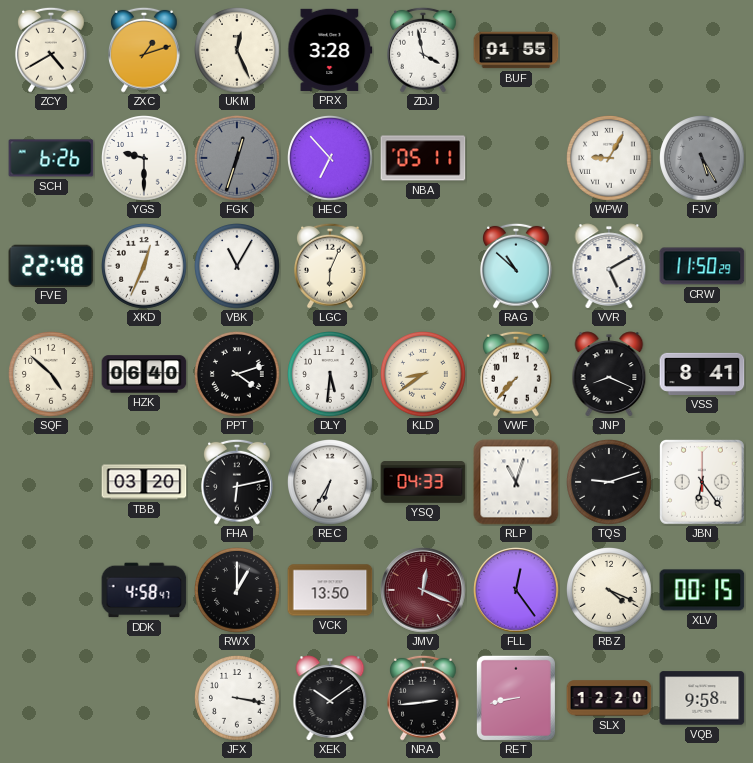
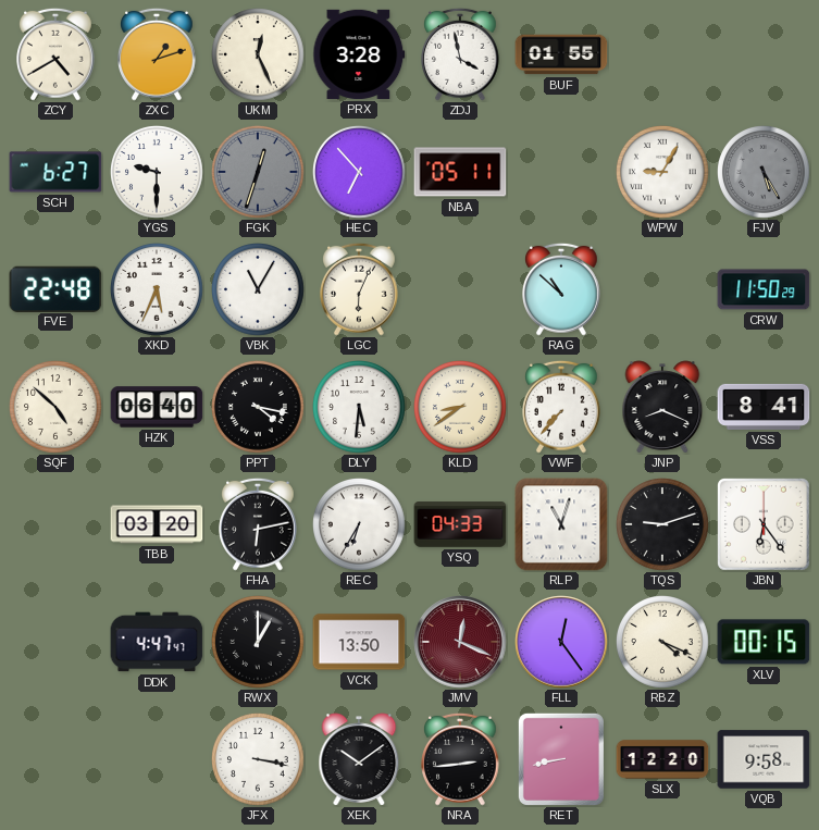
SCH: 6:26 -> 6:27 (55, 172)
XKD: 12:34 -> 5:34 (158, 290)
VVR: 5:10 -> none (609, 266)
PPT: 4:12 -> 4:17 (259, 408)
DDK: 4:58 -> 4:47 (157, 642)
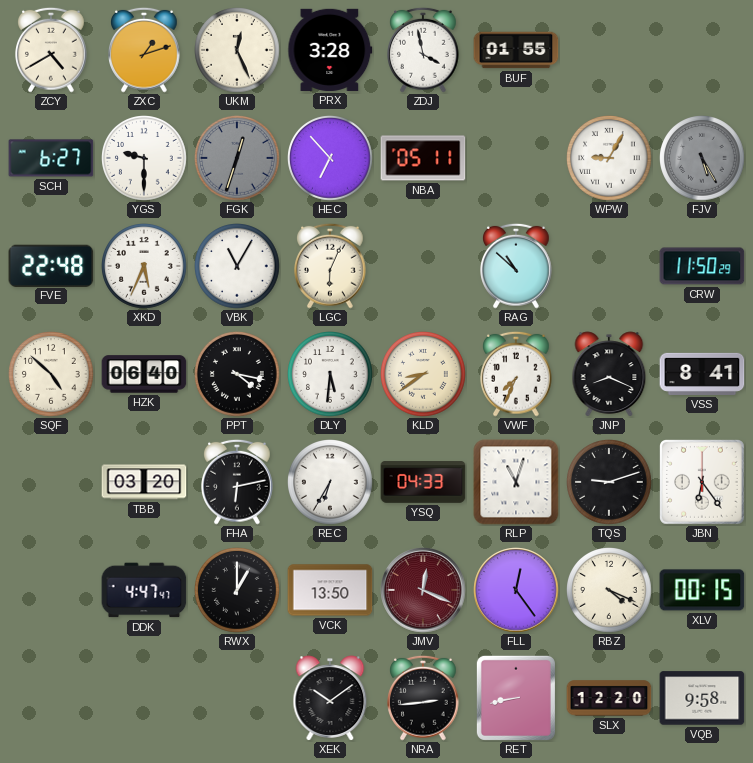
VWF: 7:37 -> 7:34 (517, 374)
JFX: 3:17 -> none (259, 760)
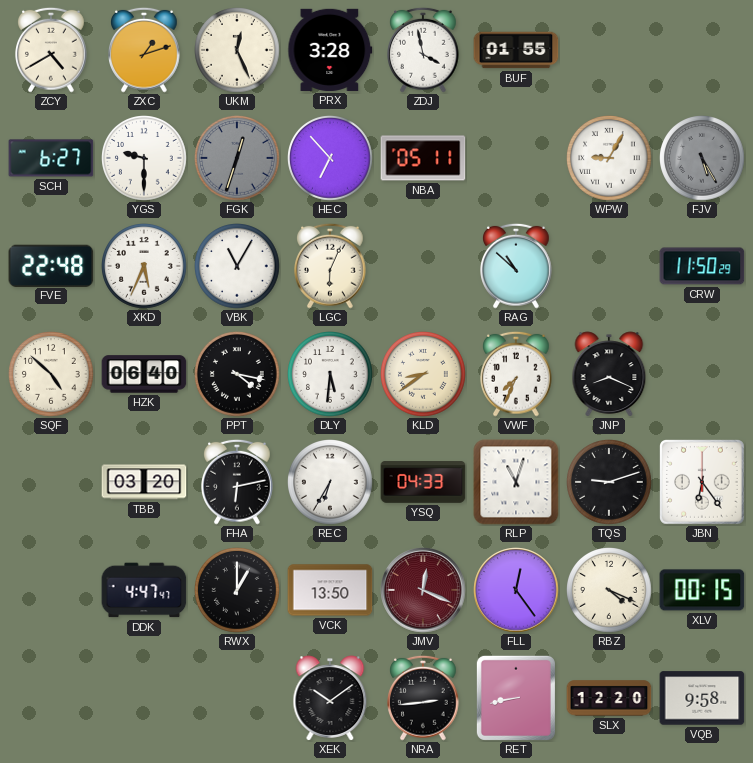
VSS: 8:41 -> none (702, 374)
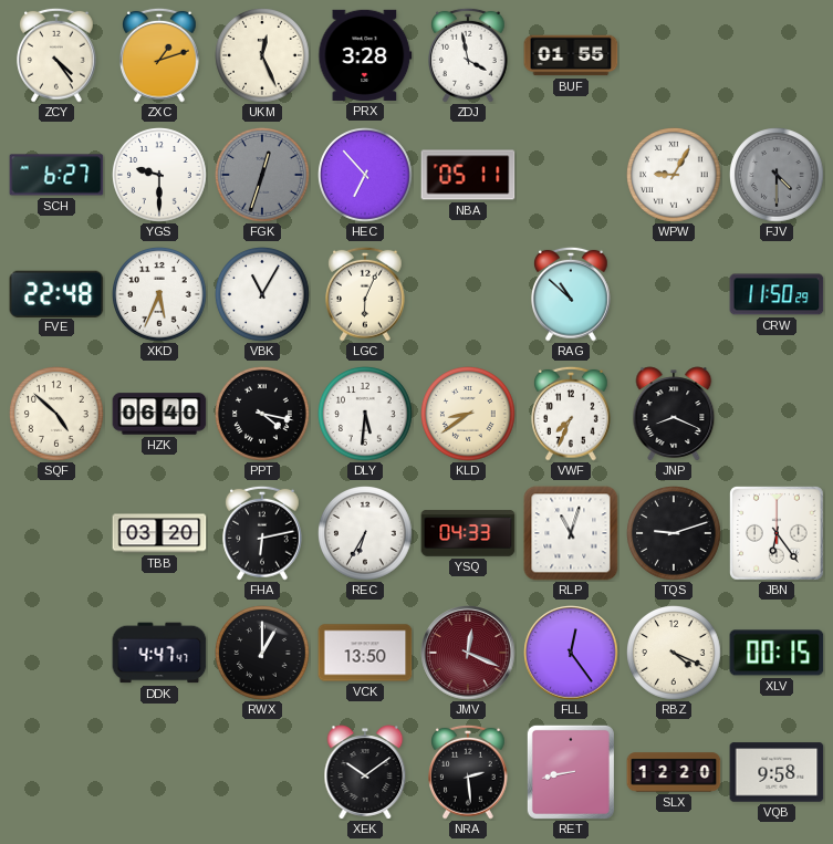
ZCY: 4:40 -> 4:24 (58, 55)
FJV: 5:25 -> 4:30 (778, 176)
NRA: 2:44 -> 2:29 (469, 772)
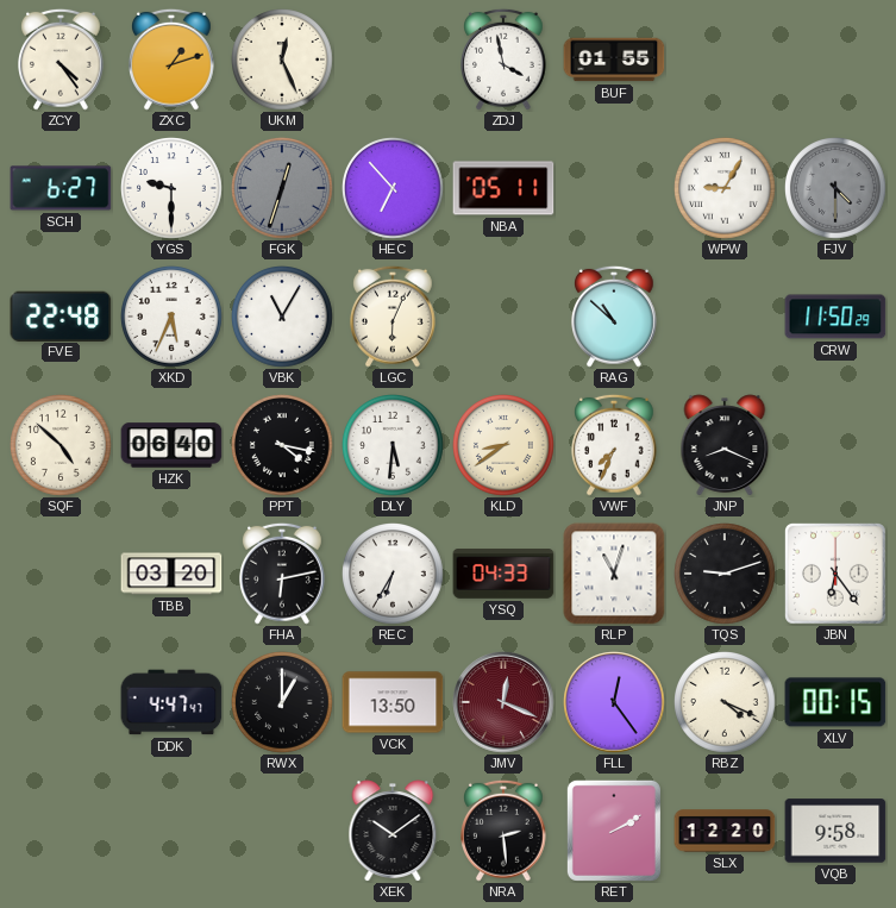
PRX: 3:28 -> none (365, 55)
RET: 8:43 -> 2:10 (614, 831)
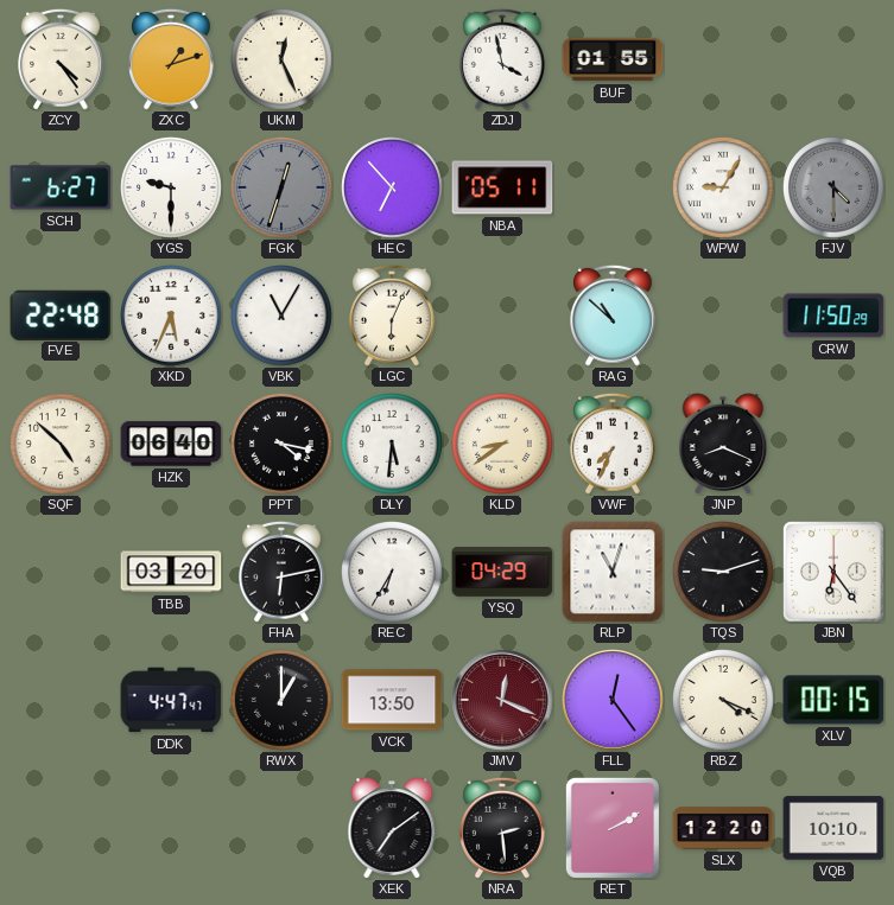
YSQ: 04:33 -> 04:29 (502, 572)
XEK: 10:09 -> 7:09 (392, 828)
VQB: 9:58 -> 10:10 (833, 828)
